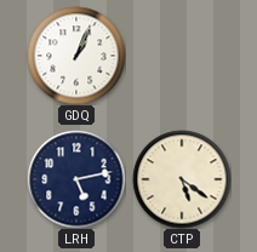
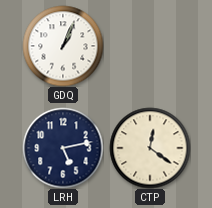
CTP: 5:21 -> 12:21 (150, 148)
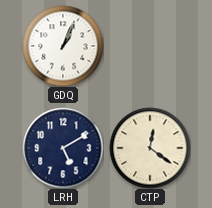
LRH: 5:13 -> 5:10 (63, 148)
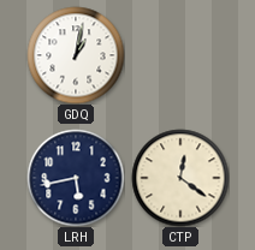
GDQ: 1:04 -> 1:02 (76, 55)
LRH: 5:10 -> 5:43 (76, 178)
